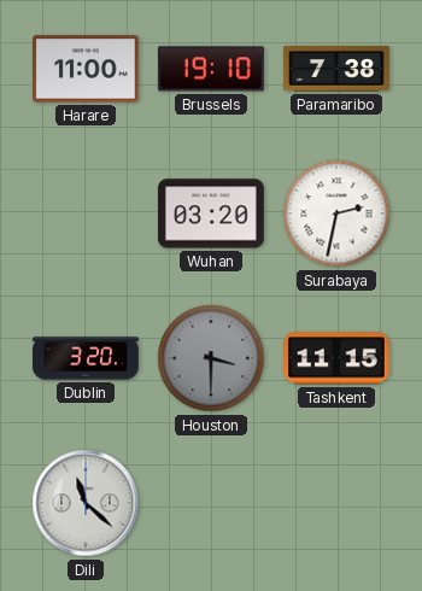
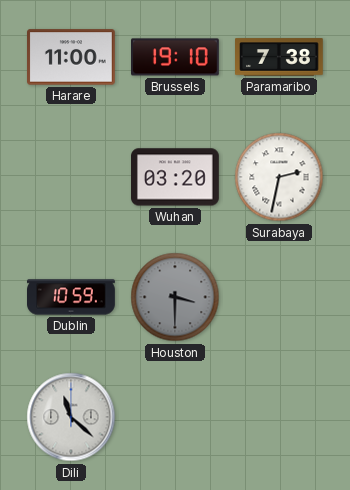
Dublin: 3:20 -> 10:59 (71, 297)
Tashkent: 11:15 -> none (338, 358)
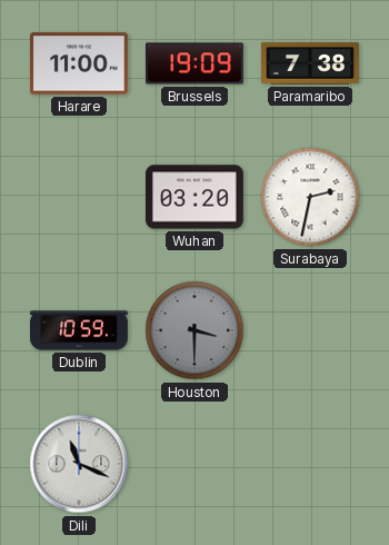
Brussels: 19:10 -> 19:09 (196, 63)
Dili: 11:22 -> 11:19 (79, 464)
